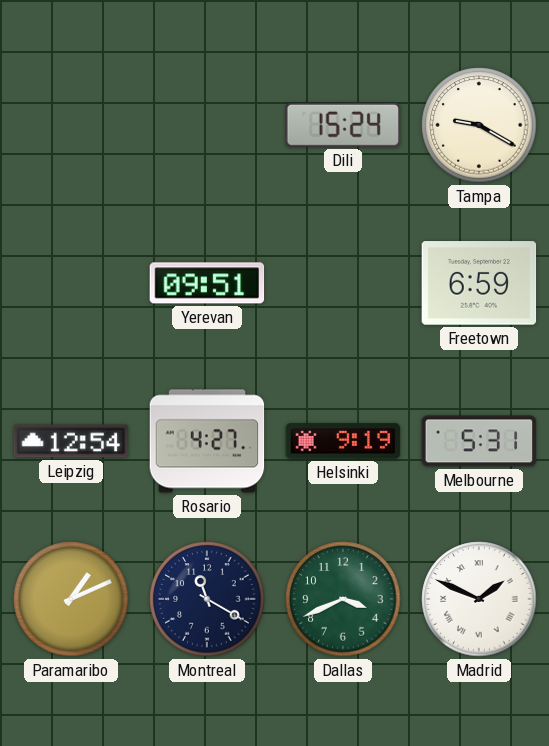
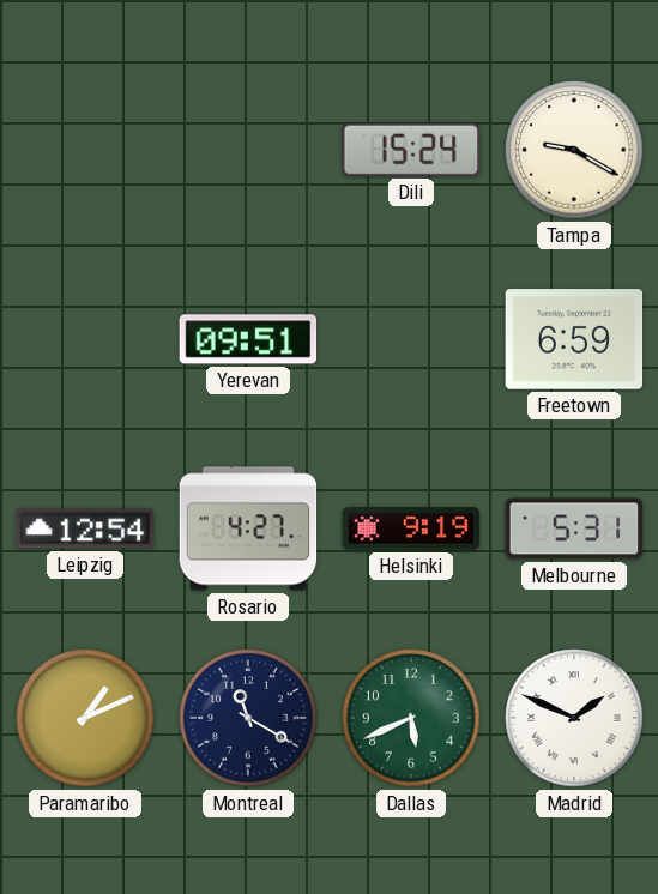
Dallas: 3:41 -> 5:41 (411, 718)
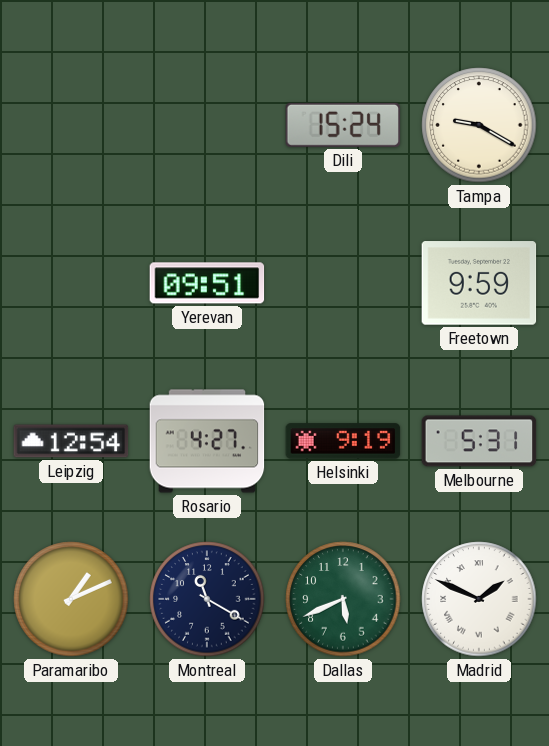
Freetown: 6:59 -> 9:59 (479, 283)
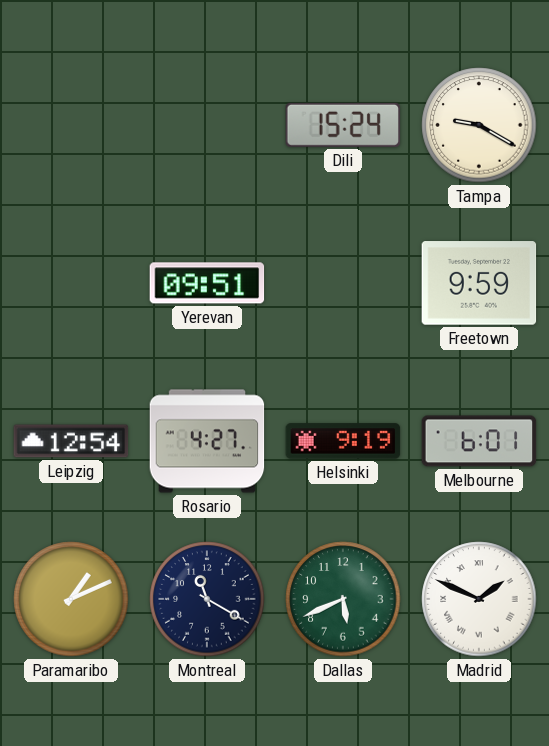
Melbourne: 5:31 -> 6:01 (479, 441)
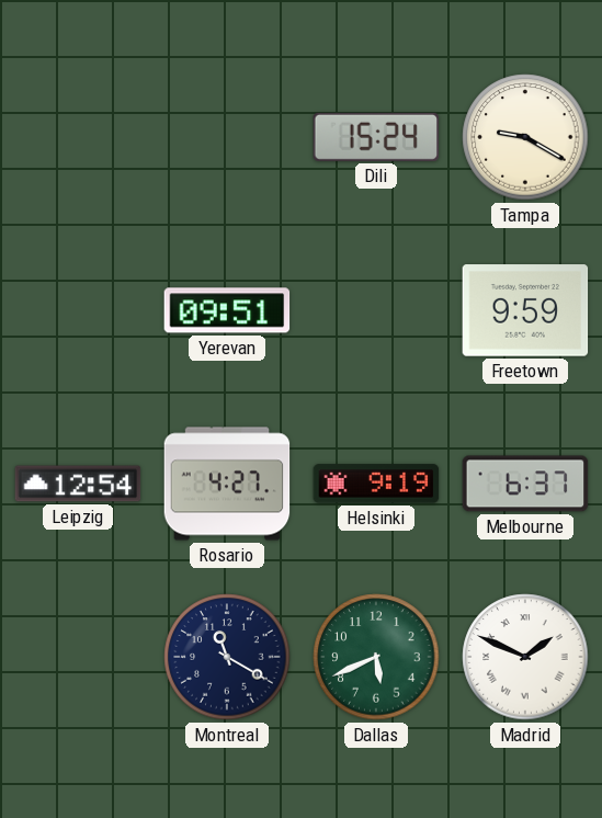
Melbourne: 6:01 -> 6:37 (525, 484)
Paramaribo: 1:11 -> none (71, 599)
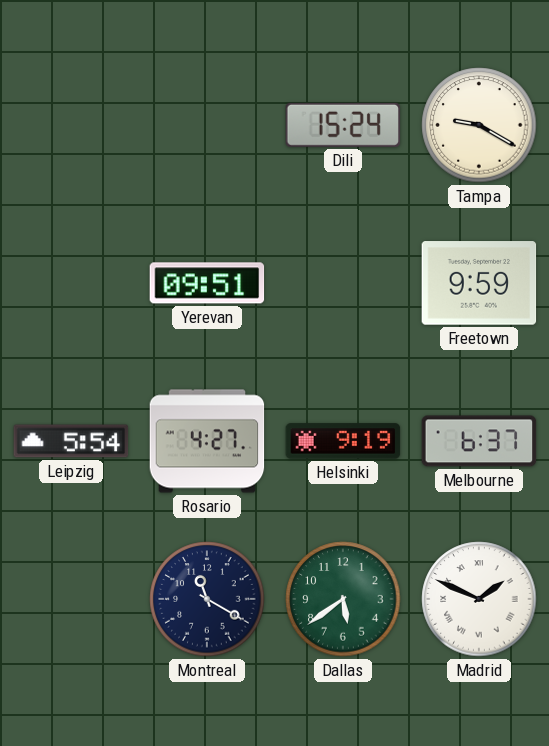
Leipzig: 12:54 -> 5:54 (71, 441)
Dallas: 5:41 -> 5:39 (343, 599)
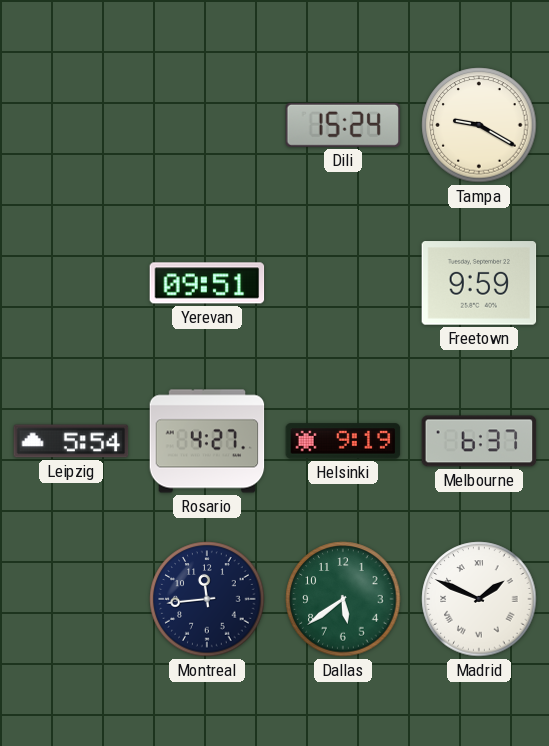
Montreal: 11:20 -> 11:44 (207, 599)
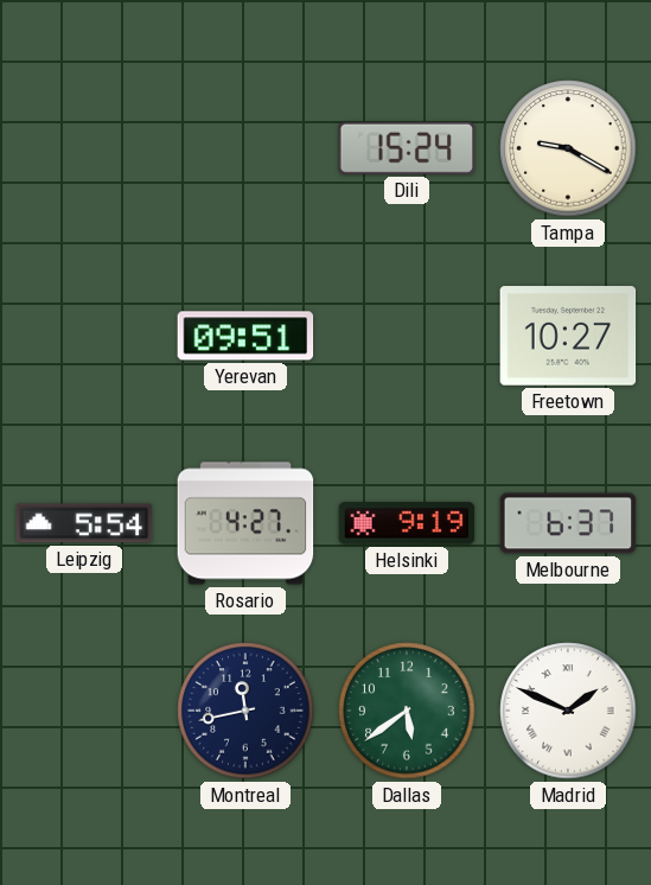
Freetown: 9:59 -> 10:27 (568, 336)
Montreal: 11:44 -> 11:43 (245, 711)
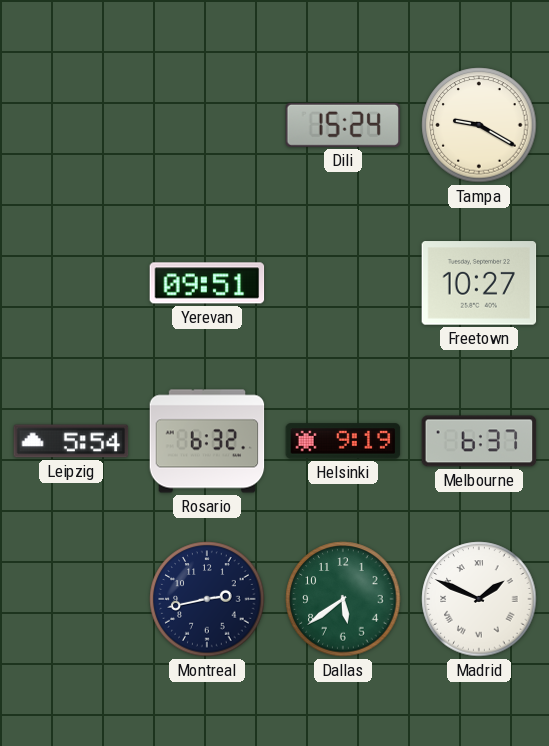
Rosario: 4:27 -> 6:32 (207, 441)
Montreal: 11:43 -> 2:43 (207, 599)
